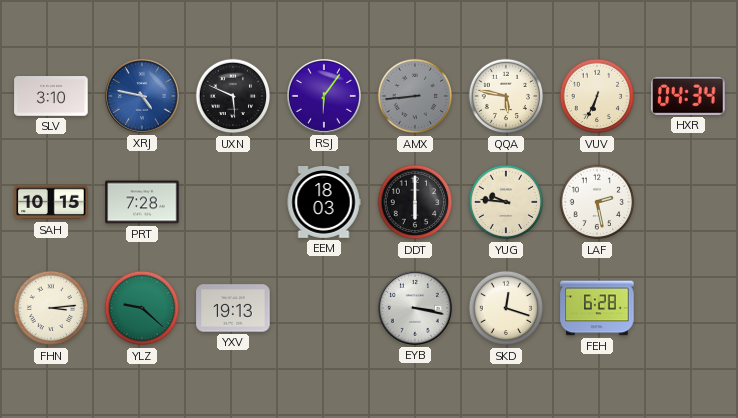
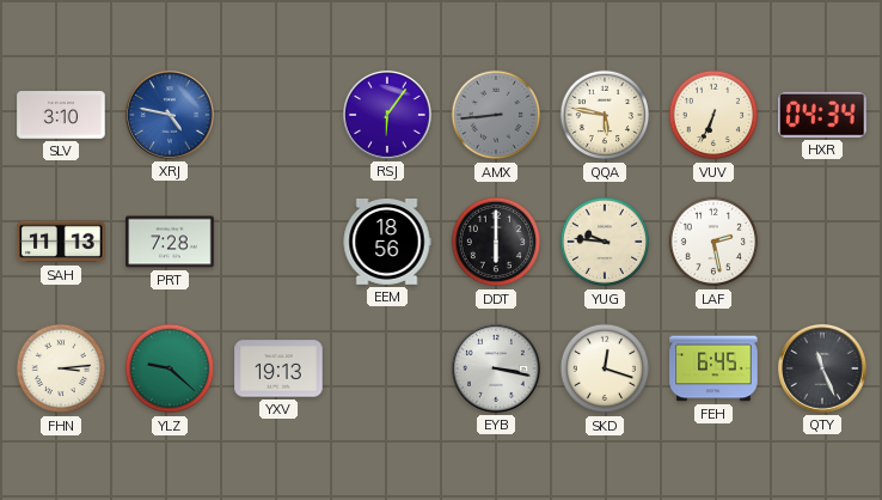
UXN: 5:49 -> none (233, 96)
SAH: 10:15 -> 11:13 (61, 242)
EEM: 18:03 -> 18:56 (387, 243)
FEH: 6:28 -> 6:45 (713, 368)
QTY: none -> 11:26 (822, 368)
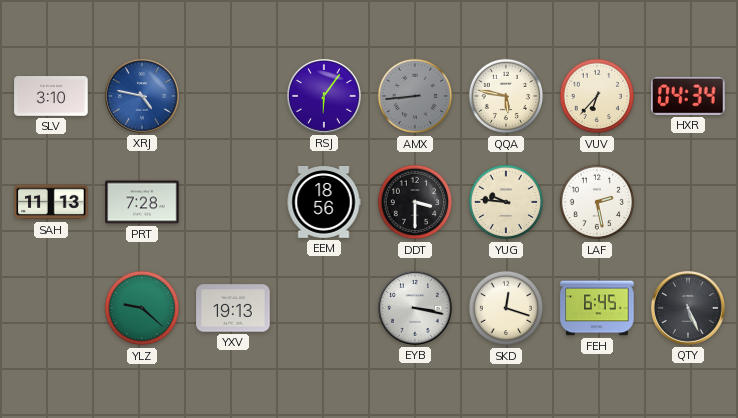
VUV: 6:34 -> 6:37 (597, 96)
DDT: 6:00 -> 3:30 (415, 202)
FHN: 3:14 -> none (61, 368)
QTY: 11:26 -> 5:26 (688, 308)
